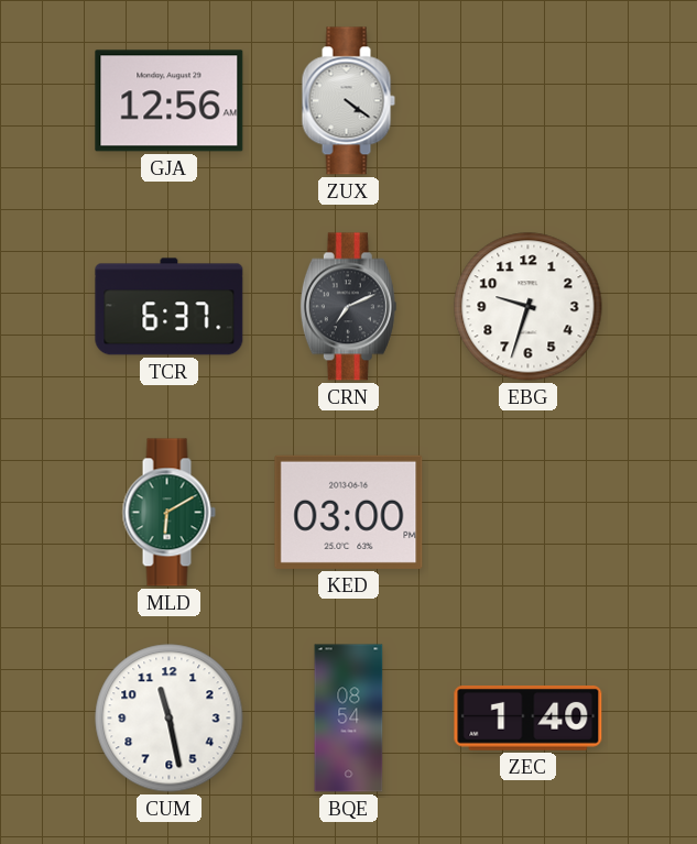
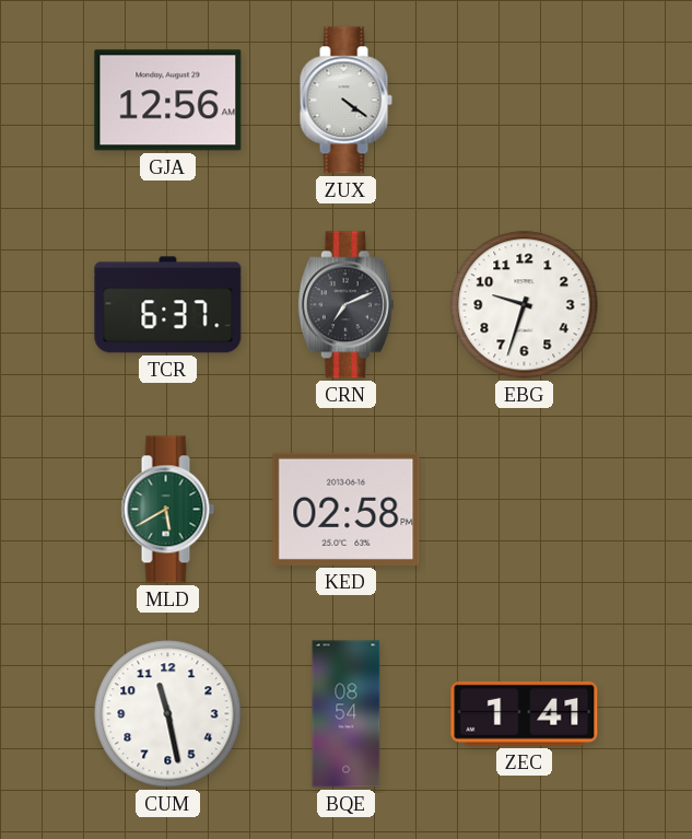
MLD: 6:10 -> 5:40 (167, 510)
KED: 03:00 -> 02:58 (347, 509)
ZEC: 1:40 -> 1:41 (525, 713)
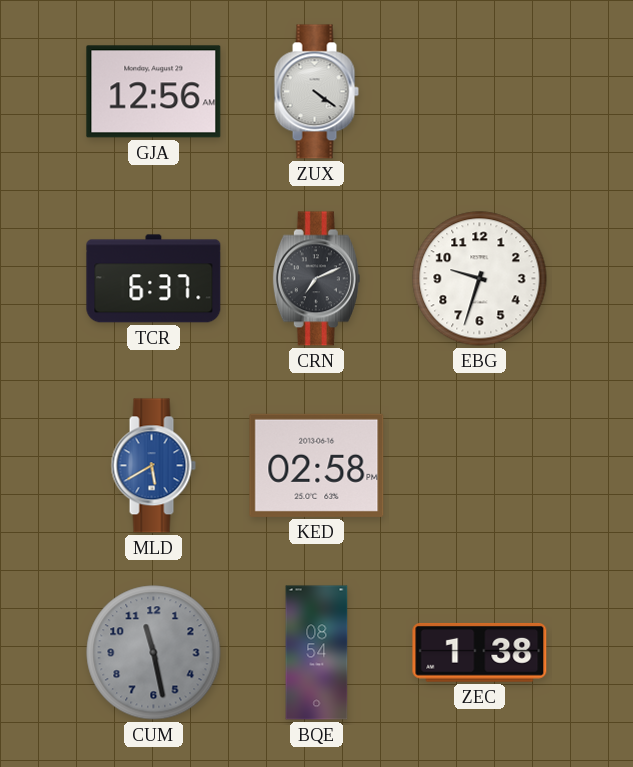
MLD dial: green -> blue (153, 466)
CUM dial: white -> grey (154, 653)
ZEC: 1:41 -> 1:38 (480, 652)
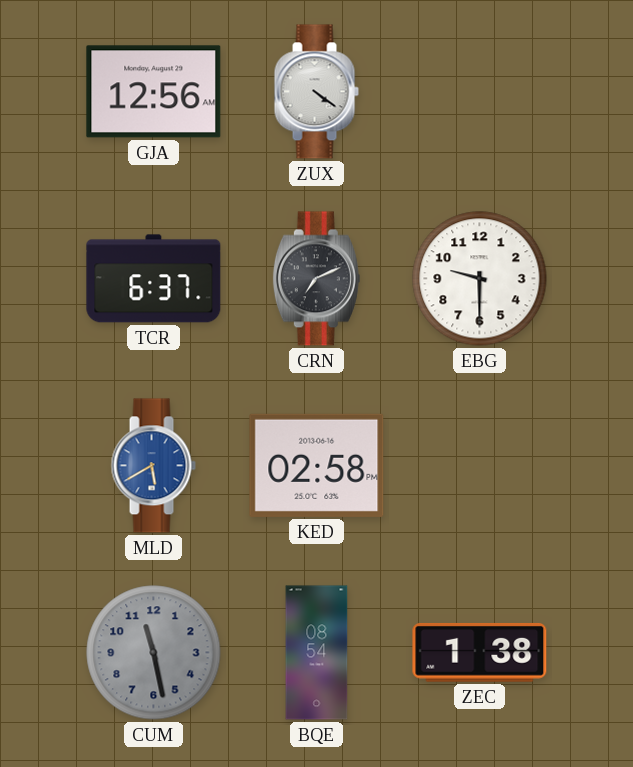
EBG: 9:33 -> 9:30 (480, 279)
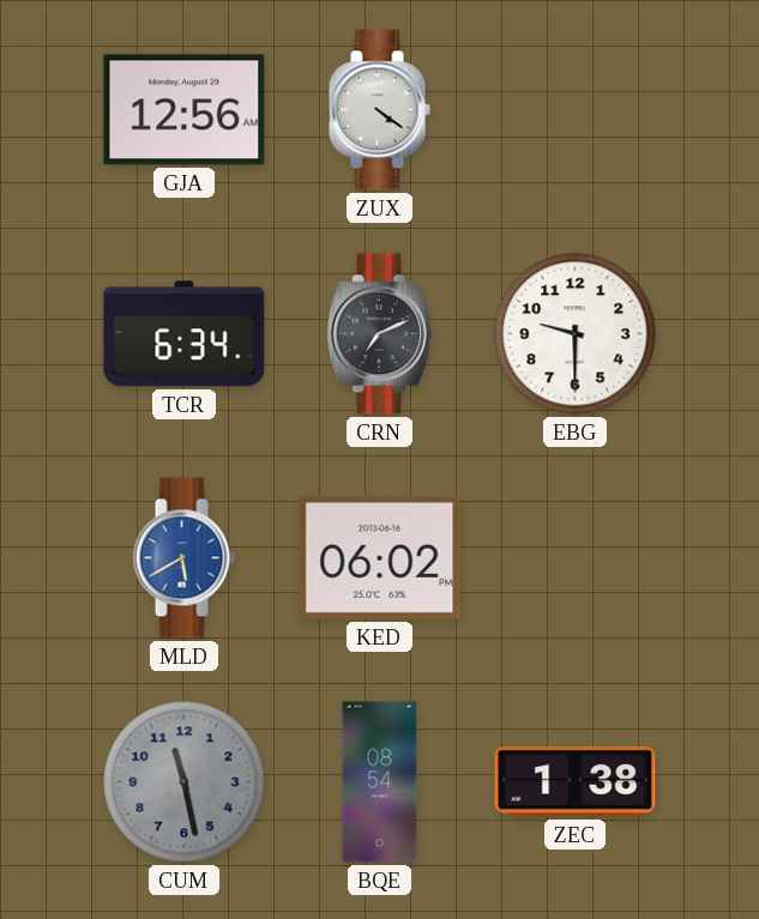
TCR: 6:37 -> 6:34 (185, 334)
KED: 02:58 -> 06:02 (380, 557)
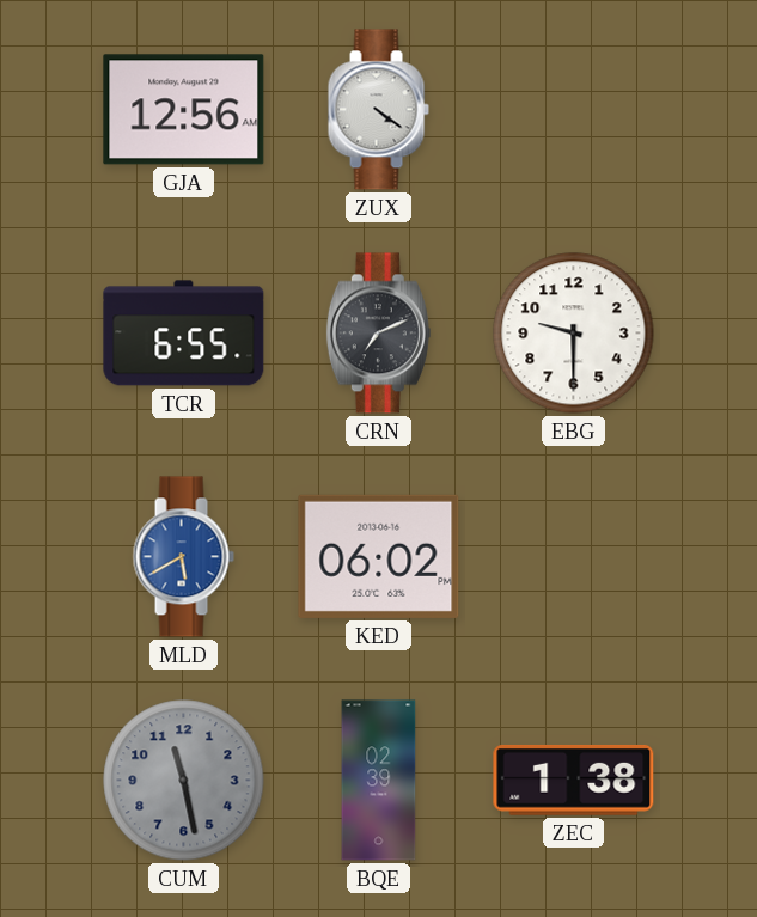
TCR: 6:34 -> 6:55 (184, 334)
BQE: 08:54 -> 02:39 (379, 781)
